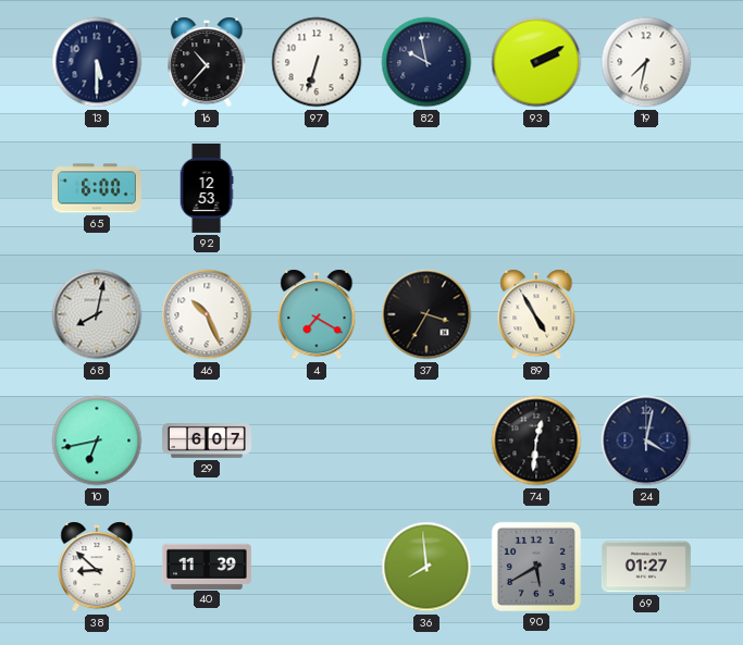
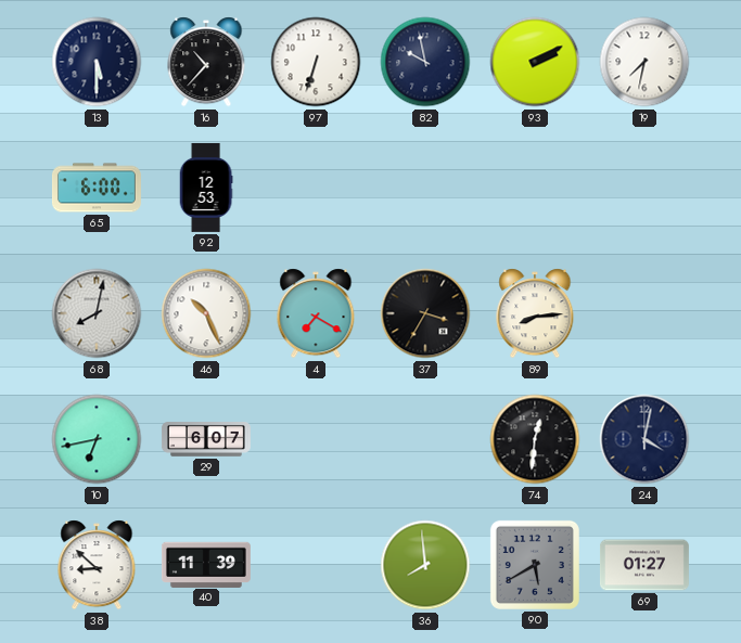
89: 4:55 -> 8:14 (535, 313)
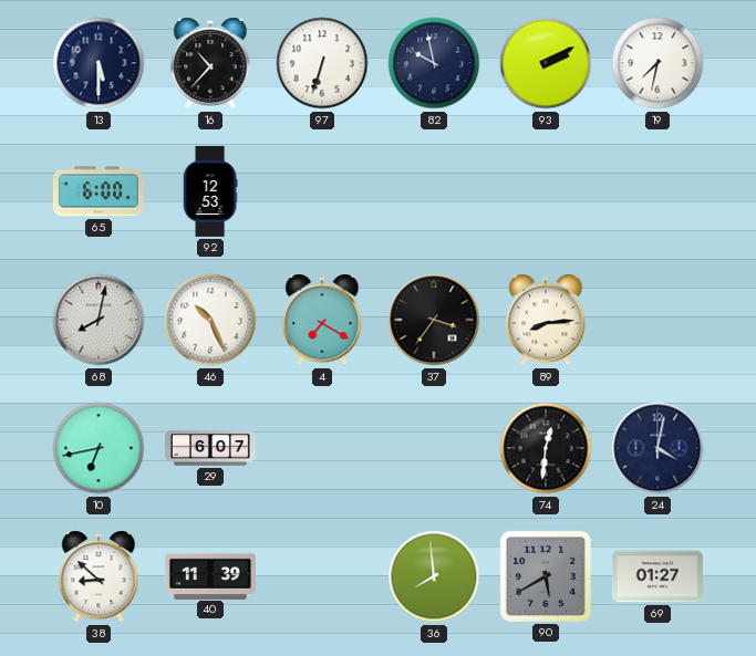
37: 3:35 -> 3:36 (434, 320)
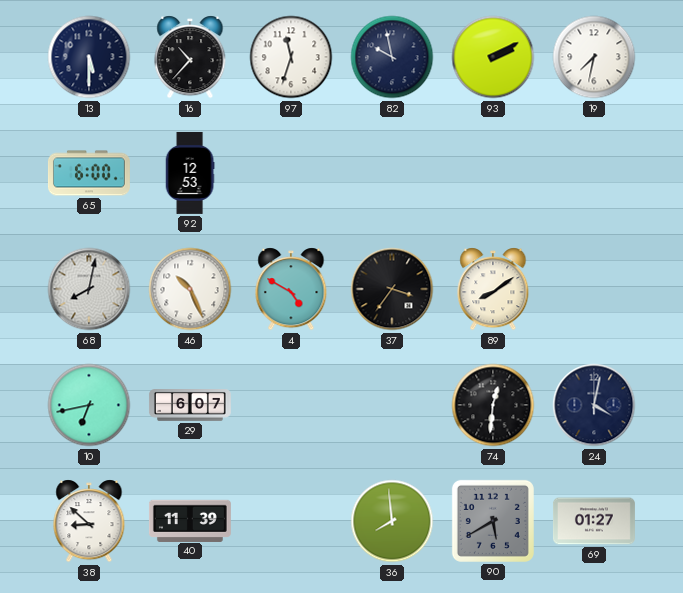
97: 6:33 -> 11:33 (291, 57)
4: 7:20 -> 4:50 (291, 289)
89: 8:14 -> 8:09 (493, 289)
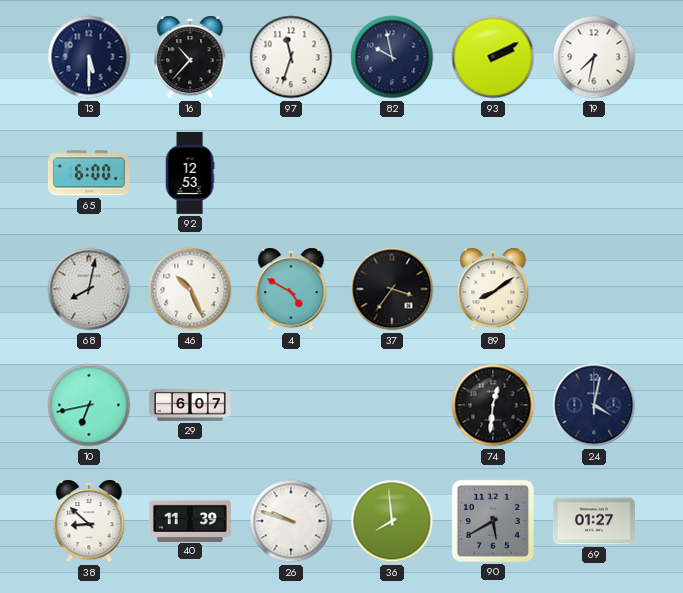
26: none -> 9:48 (291, 521)
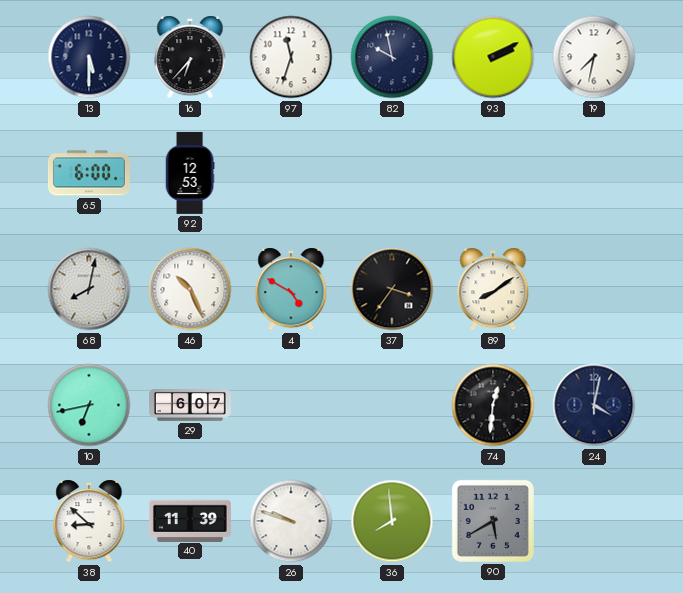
16: 10:37 -> 6:37 (190, 57)
69: 01:27 -> none (594, 521)
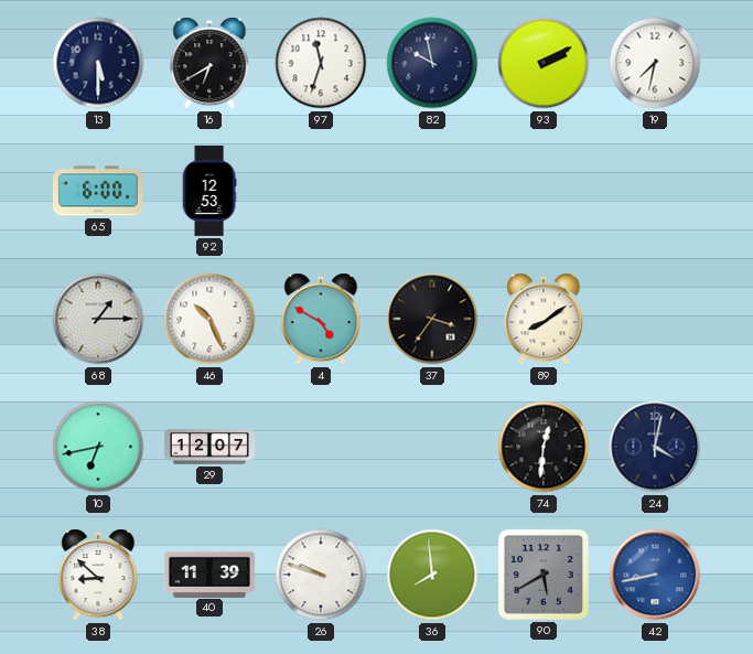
16: 6:37 -> 6:40 (209, 63)
68: 8:02 -> 1:15 (98, 319)
29: 6:07 -> 12:07 (209, 448)
42: none -> 8:43 (655, 575)
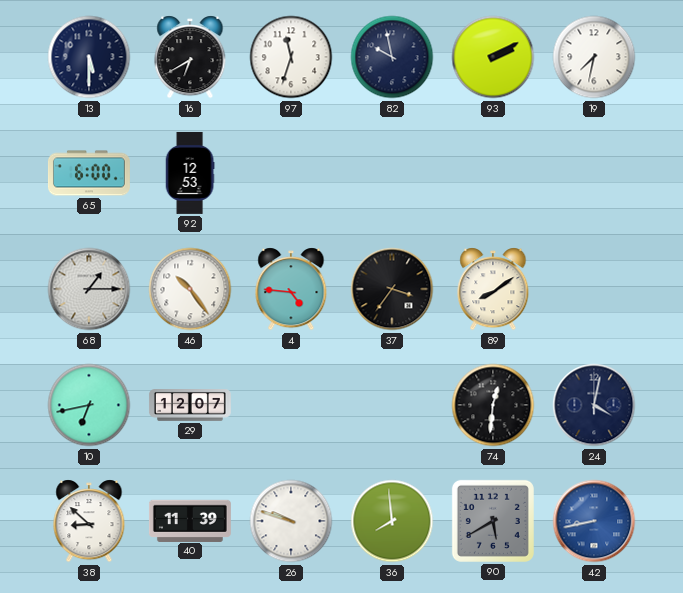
46: 10:26 -> 10:24 (190, 289)
4: 4:50 -> 4:46 (291, 289)
